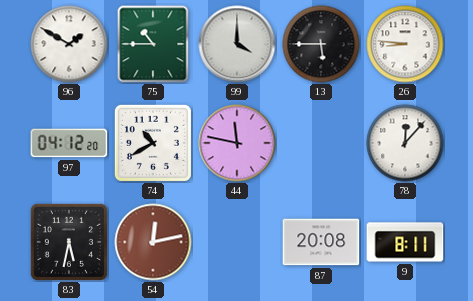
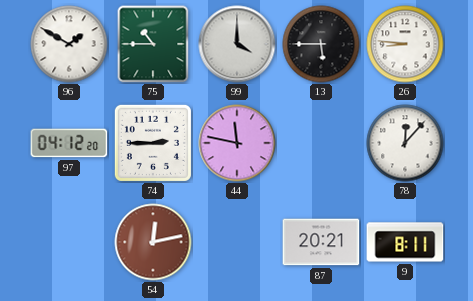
74: 10:40 -> 2:45 (153, 143)
83: 5:32 -> none (69, 242)
87: 20:08 -> 20:21 (321, 242)
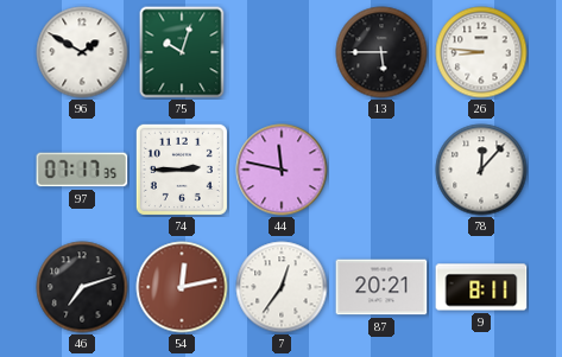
75: 10:45 -> 10:03 (182, 52)
99: 4:00 -> none (237, 44)
97: 04:12 -> 07:17 (82, 170)
46: none -> 7:12 (82, 287)
7: none -> 12:36 (282, 287)
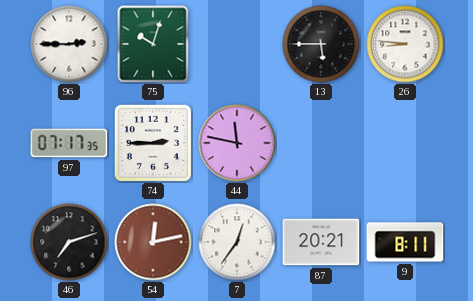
96: 1:50 -> 2:45 (69, 44)
78: 12:07 -> none (481, 170)
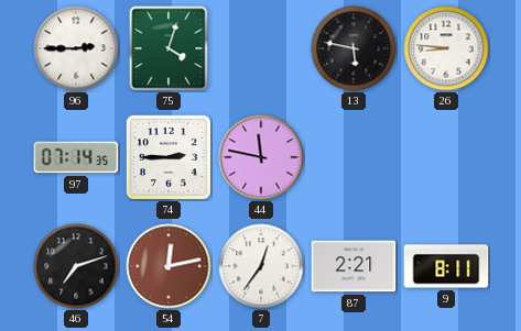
75: 10:03 -> 4:03 (169, 48)
13: 5:45 -> 5:47 (354, 48)
97: 07:17 -> 07:14 (76, 157)
87: 20:21 -> 2:21 (354, 266)
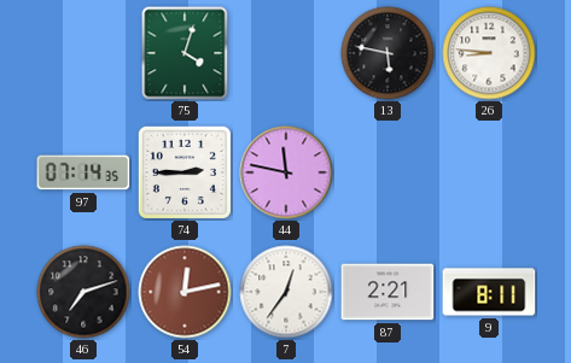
96: 2:45 -> none (76, 48)
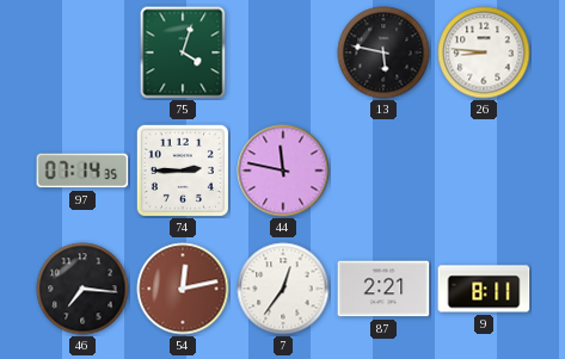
46: 7:12 -> 7:16 (82, 289)
